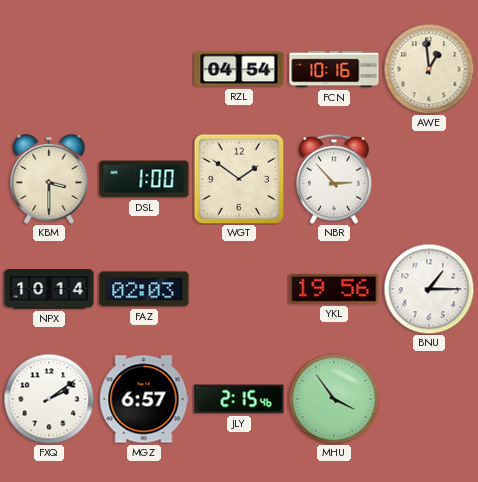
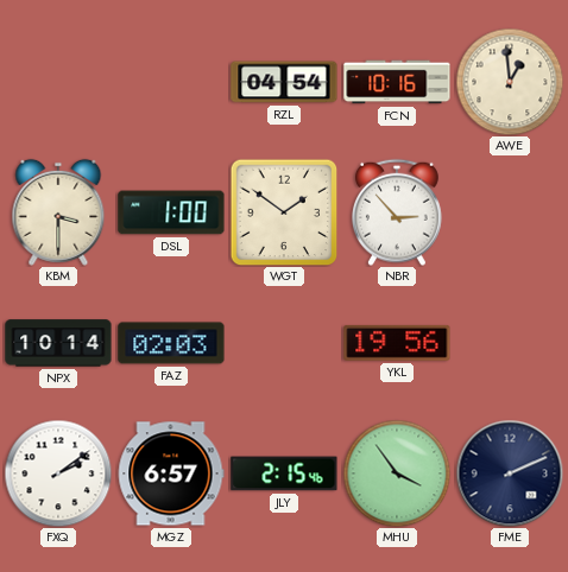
BNU: 1:15 -> none (429, 289)
FME: none -> 2:11 (510, 474)
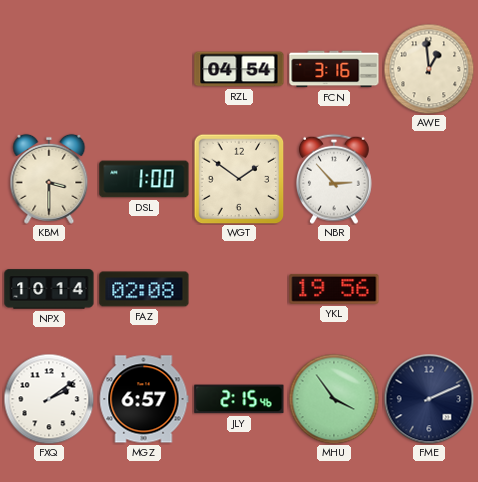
FCN: 10:16 -> 3:16 (334, 69)
FAZ: 02:03 -> 02:08 (144, 289)
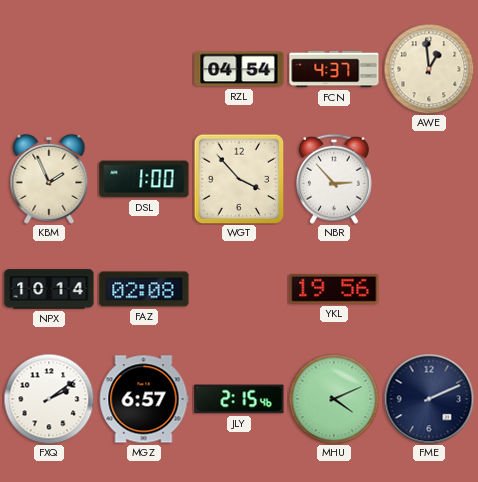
FCN: 3:16 -> 4:37 (334, 69)
KBM: 3:30 -> 1:56 (49, 179)
WGT: 1:51 -> 3:53 (239, 179)
MHU: 3:54 -> 4:11 (334, 399)
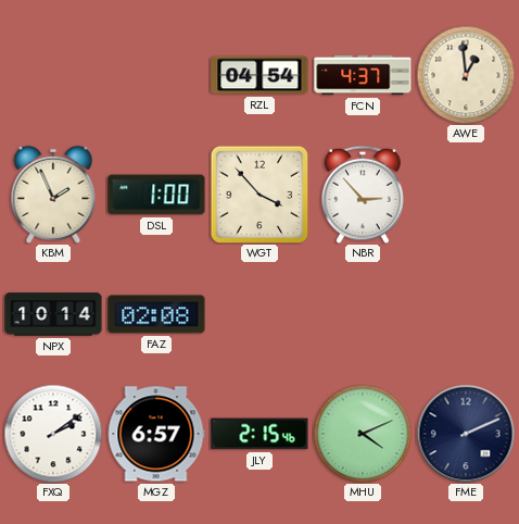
YKL: 19:56 -> none (334, 289)
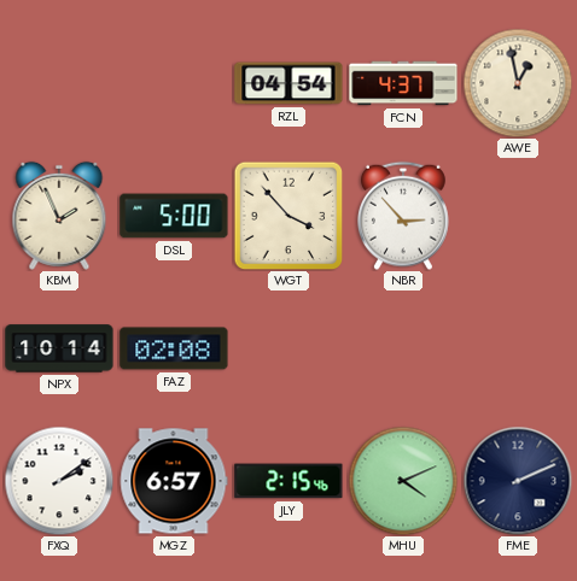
AWE: 12:59 -> 12:58 (518, 83)
DSL: 1:00 -> 5:00 (174, 216)
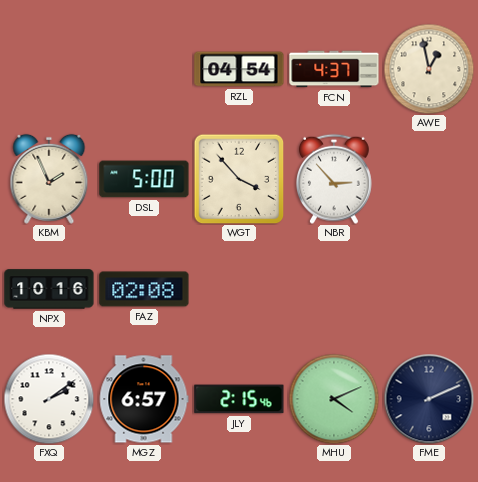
NPX: 10:14 -> 10:16 (49, 289)
